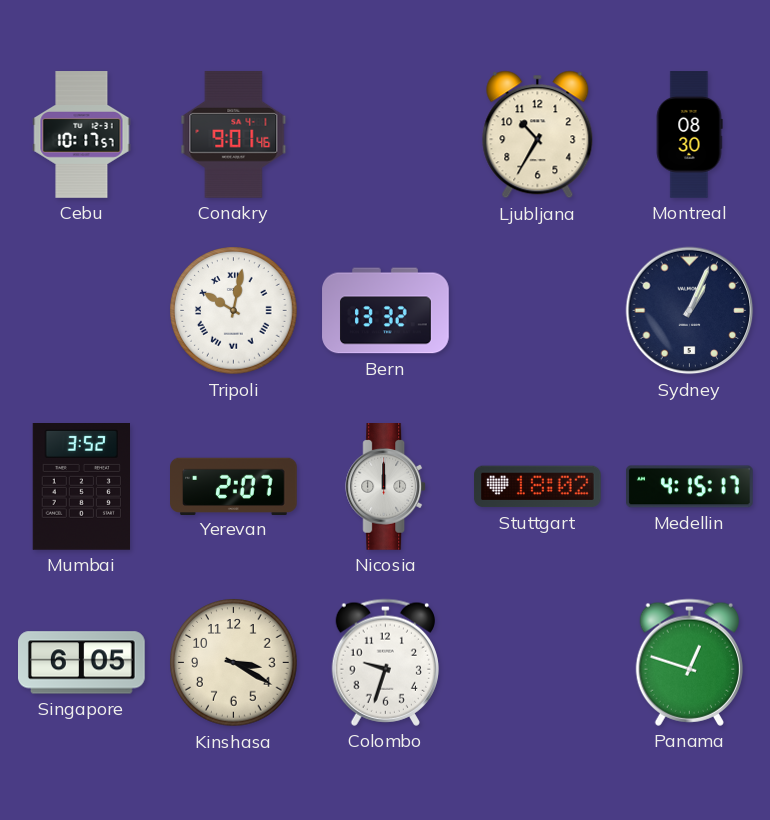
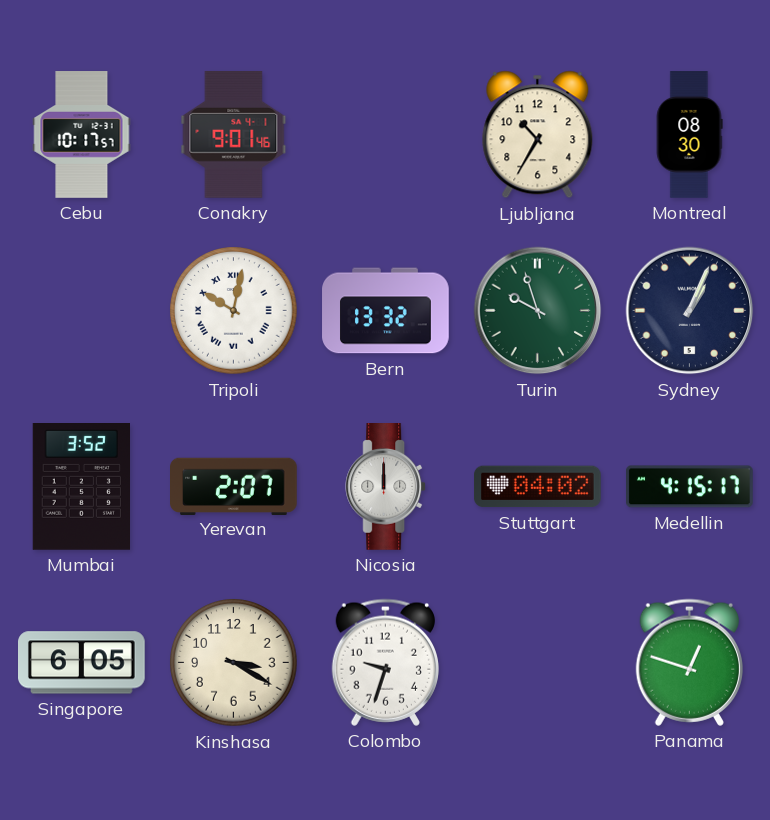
Turin: none -> 9:57 (538, 311)
Stuttgart: 18:02 -> 04:02 (538, 487)
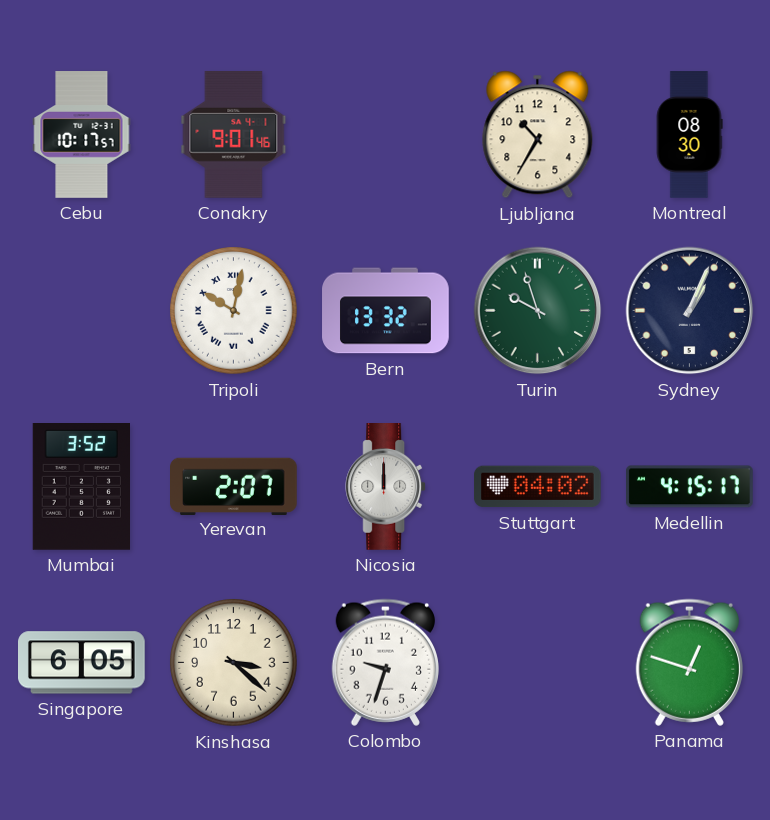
Kinshasa: 3:20 -> 3:22 (234, 663)
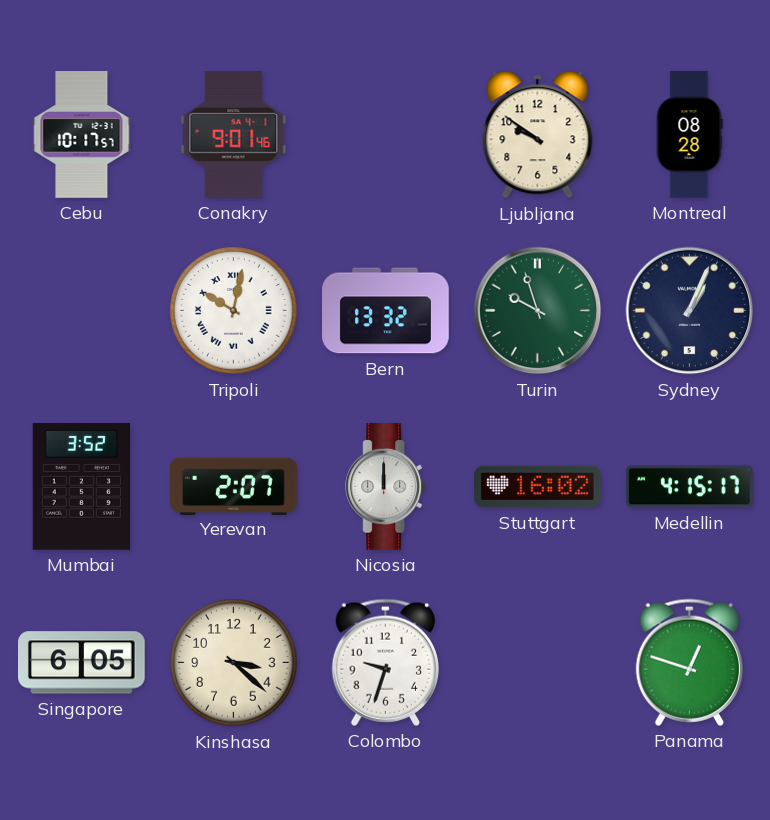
Ljubljana: 10:35 -> 9:51 (538, 135)
Montreal: 08:30 -> 08:28 (689, 135)
Stuttgart: 04:02 -> 16:02 (538, 487)
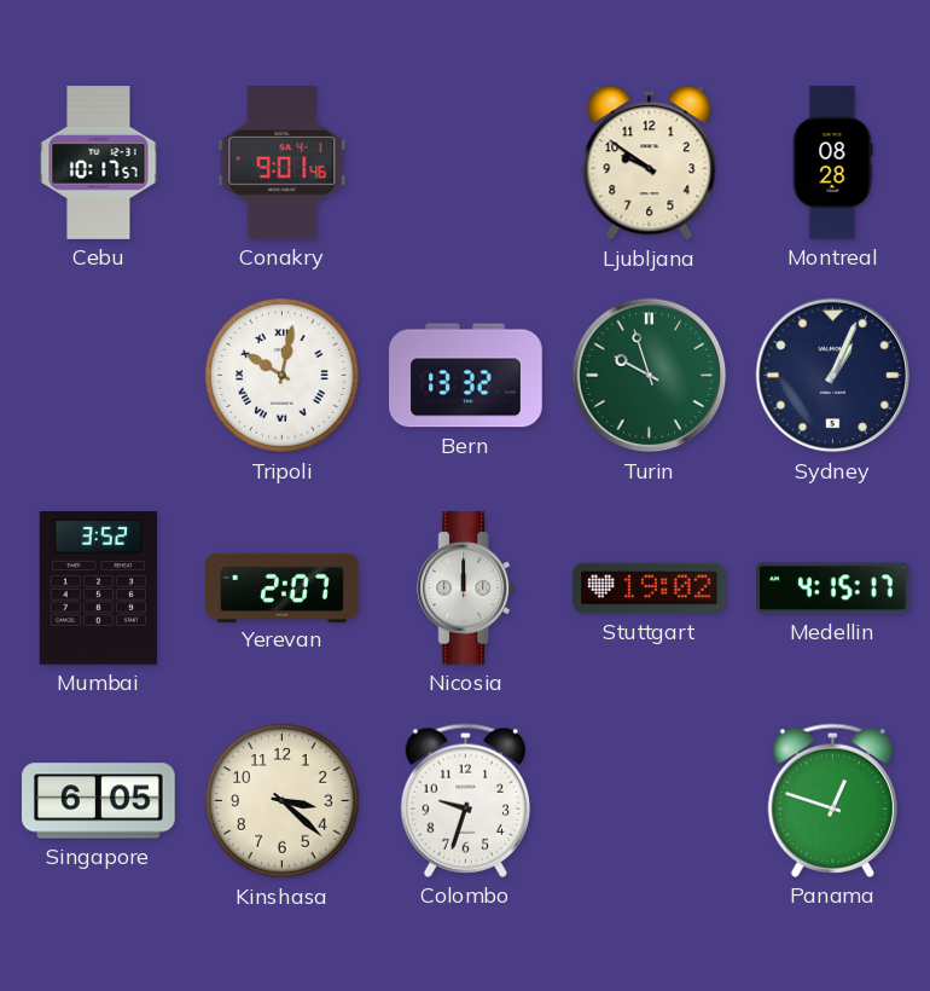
Stuttgart: 16:02 -> 19:02 (650, 589)
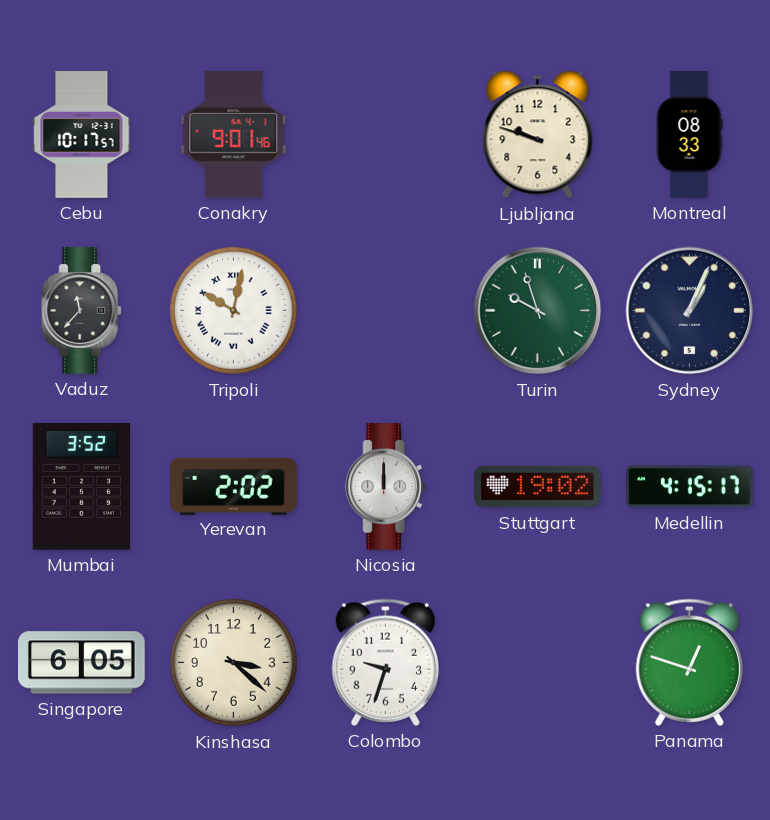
Ljubljana: 9:51 -> 9:48 (538, 135)
Montreal: 08:28 -> 08:33 (689, 135)
Vaduz: none -> 11:37 (82, 311)
Bern: 13:32 -> none (466, 376)
Yerevan: 2:07 -> 2:02 (234, 486)
